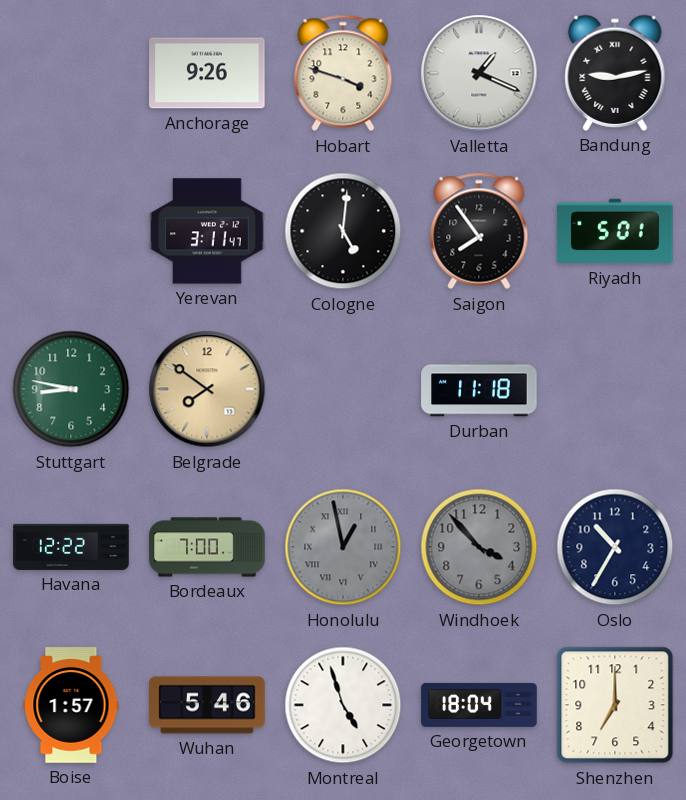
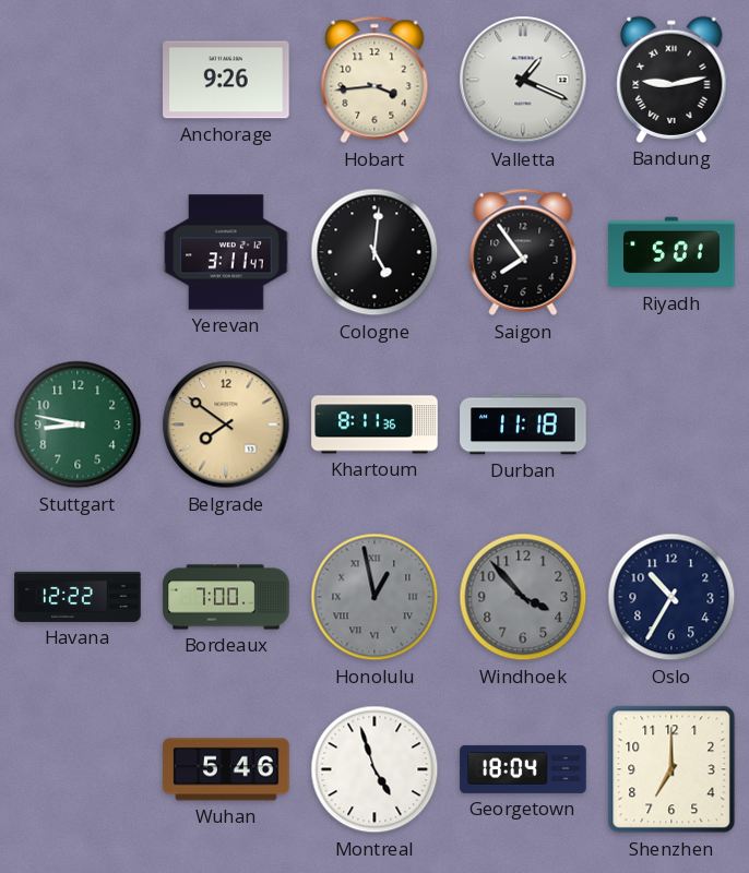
Hobart: 3:48 -> 3:44 (374, 80)
Khartoum: none -> 8:11 (374, 424)
Boise: 1:57 -> none (71, 705)
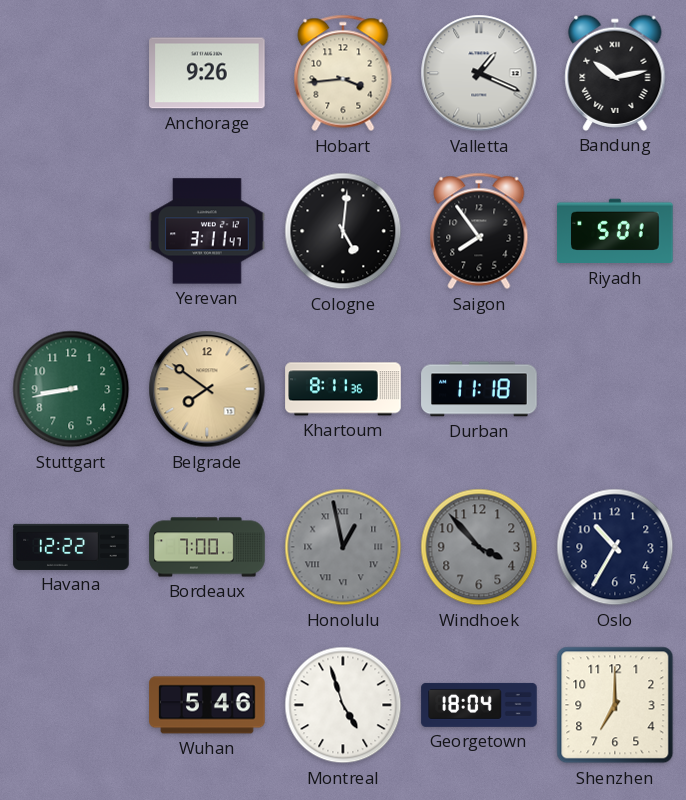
Bandung: 9:13 -> 10:13 (615, 73)
Stuttgart: 8:47 -> 8:43 (71, 389)
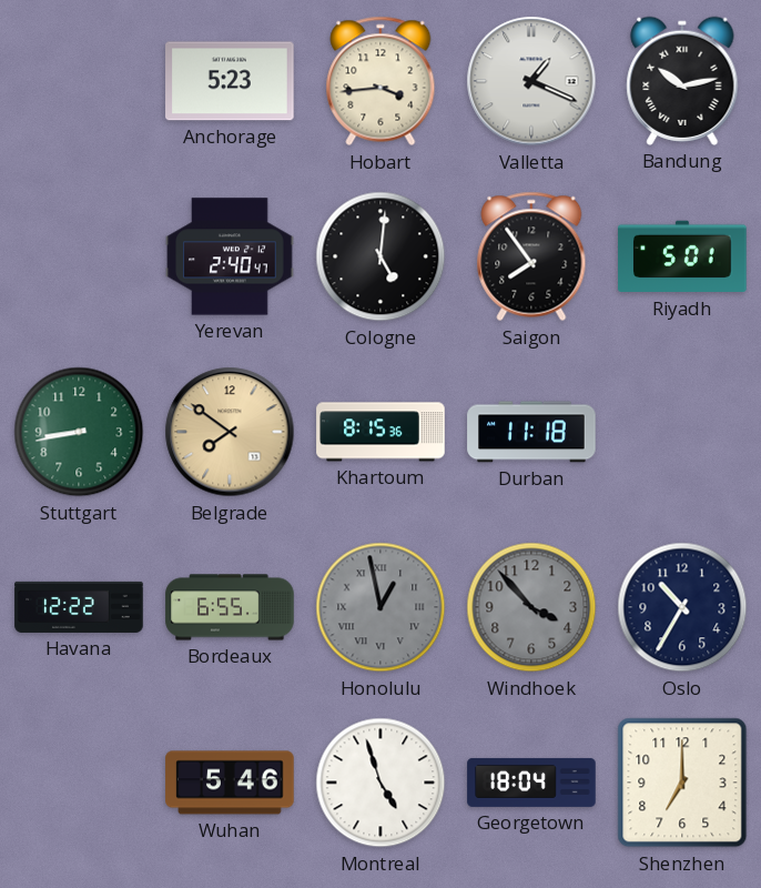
Anchorage: 9:26 -> 5:23 (230, 81)
Yerevan: 3:11 -> 2:40 (230, 256)
Khartoum: 8:11 -> 8:15 (380, 432)
Bordeaux: 7:00 -> 6:55 (230, 607)
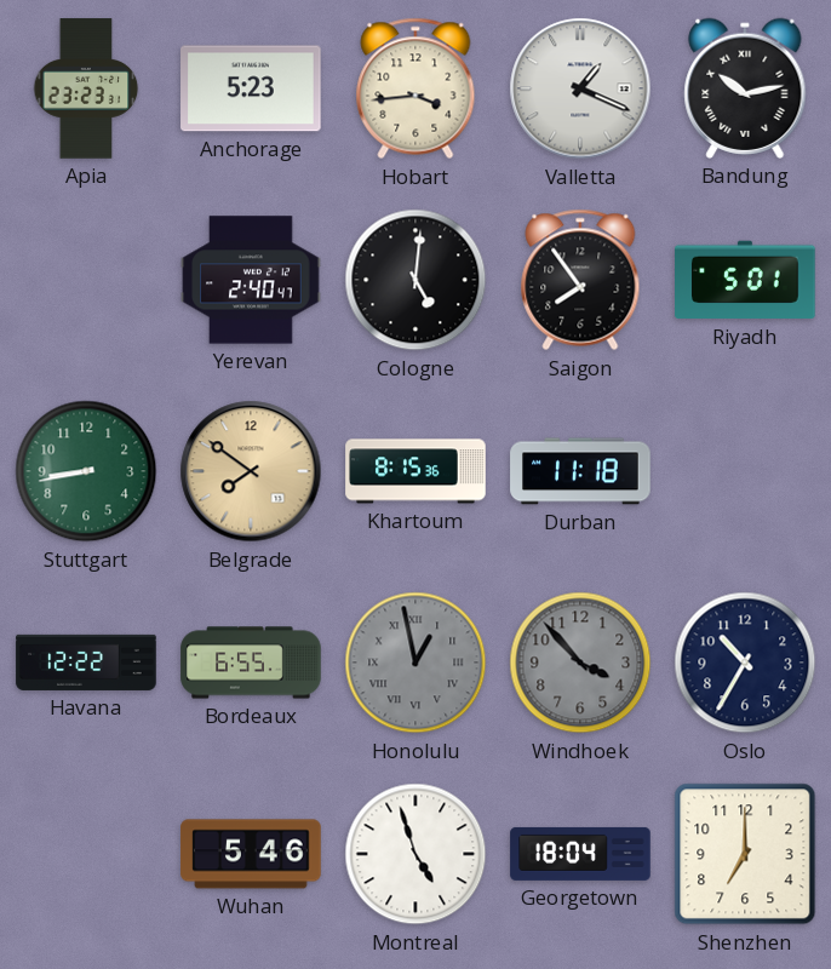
Apia: none -> 23:23 (86, 88)
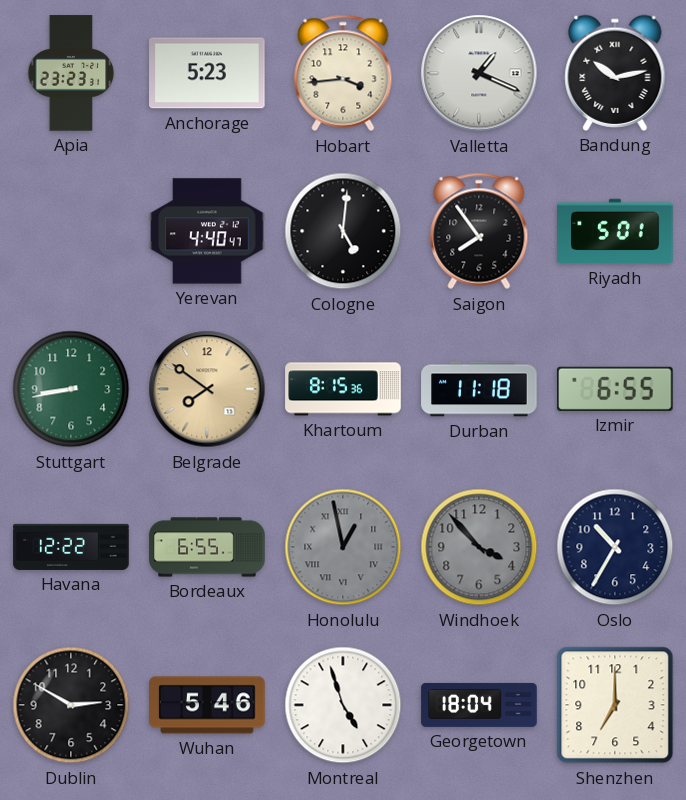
Yerevan: 2:40 -> 4:40 (207, 231)
Izmir: none -> 6:55 (616, 389)
Dublin: none -> 2:50 (71, 705)
